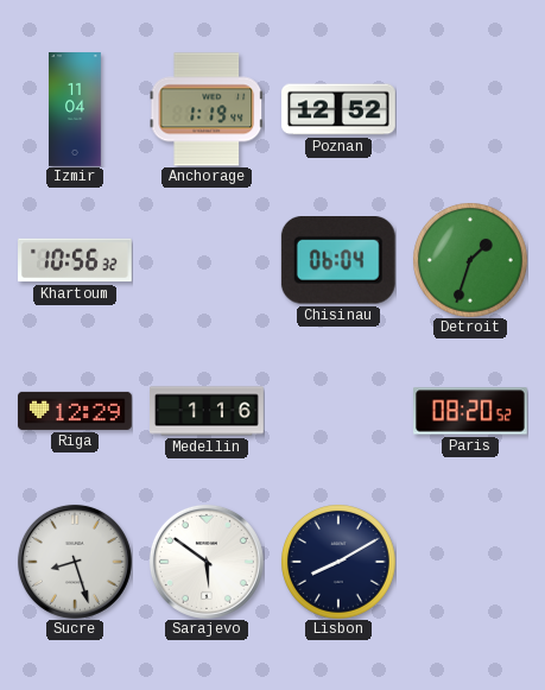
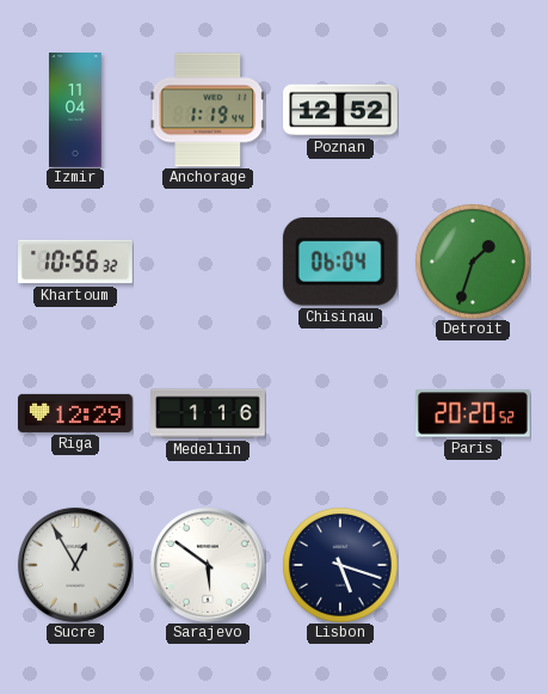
Paris: 08:20 -> 20:20 (474, 413)
Sucre: 8:27 -> 12:55 (75, 565)
Lisbon: 8:10 -> 5:18 (340, 565)
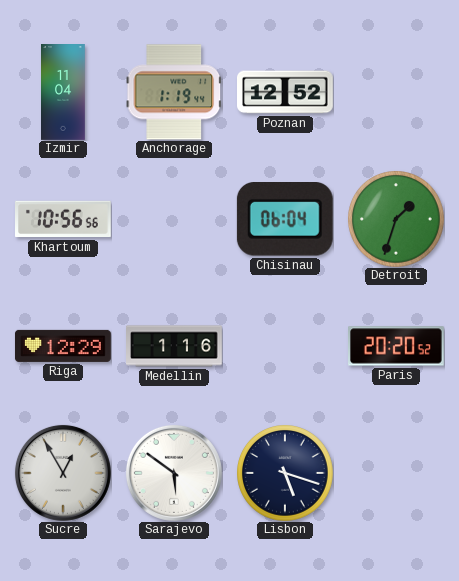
Khartoum: 10:56:32 -> 10:56:56 (64, 219)
